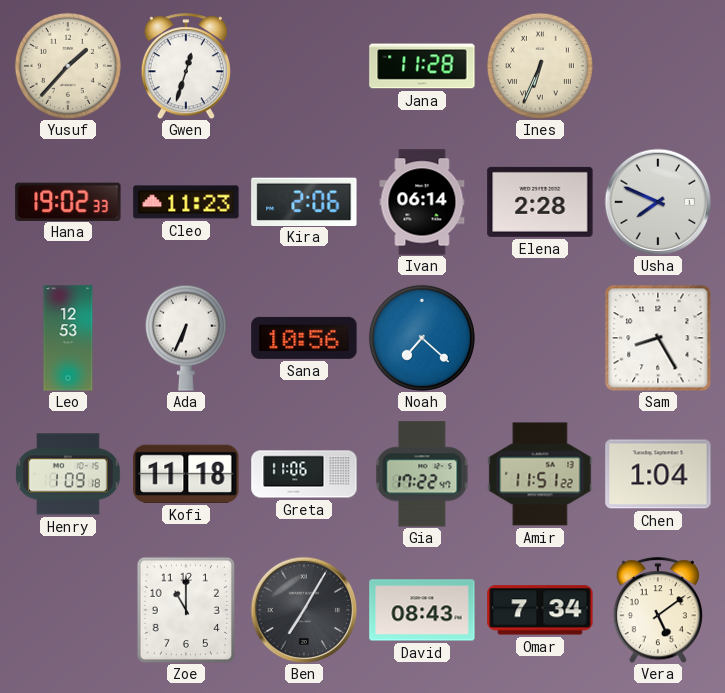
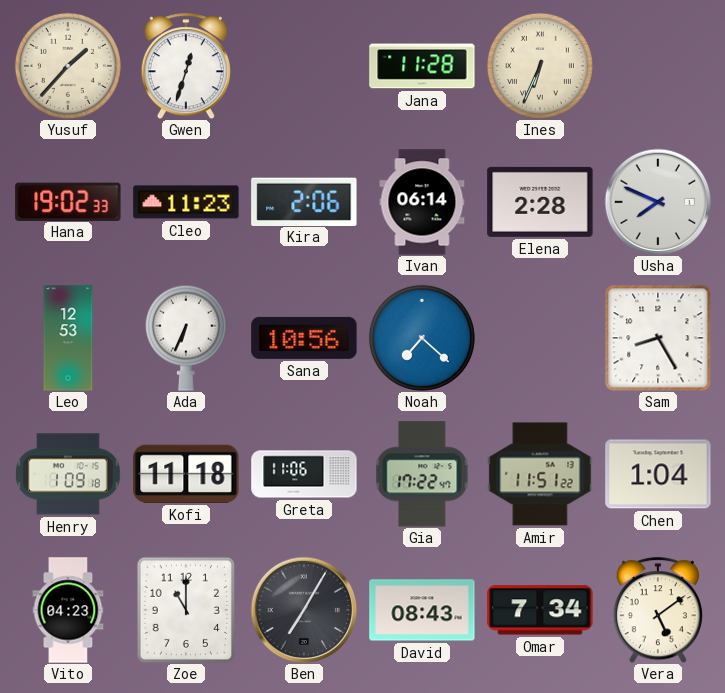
Vito: none -> 04:23 (68, 610)
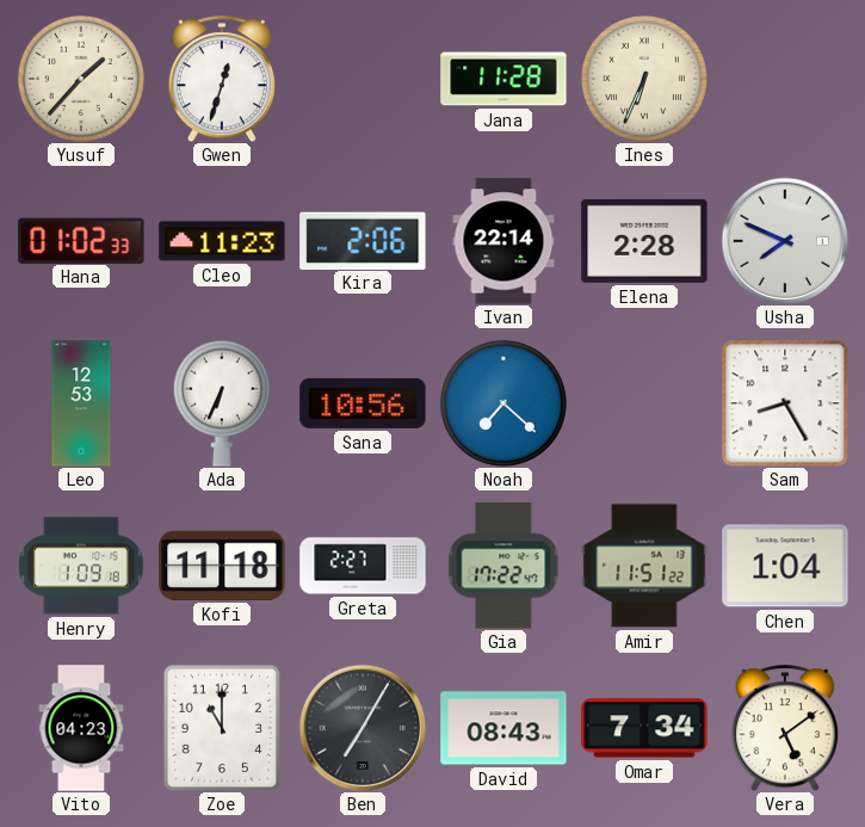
Hana: 19:02 -> 01:02 (81, 240)
Ivan: 06:14 -> 22:14 (503, 241)
Greta: 11:06 -> 2:27 (363, 566)
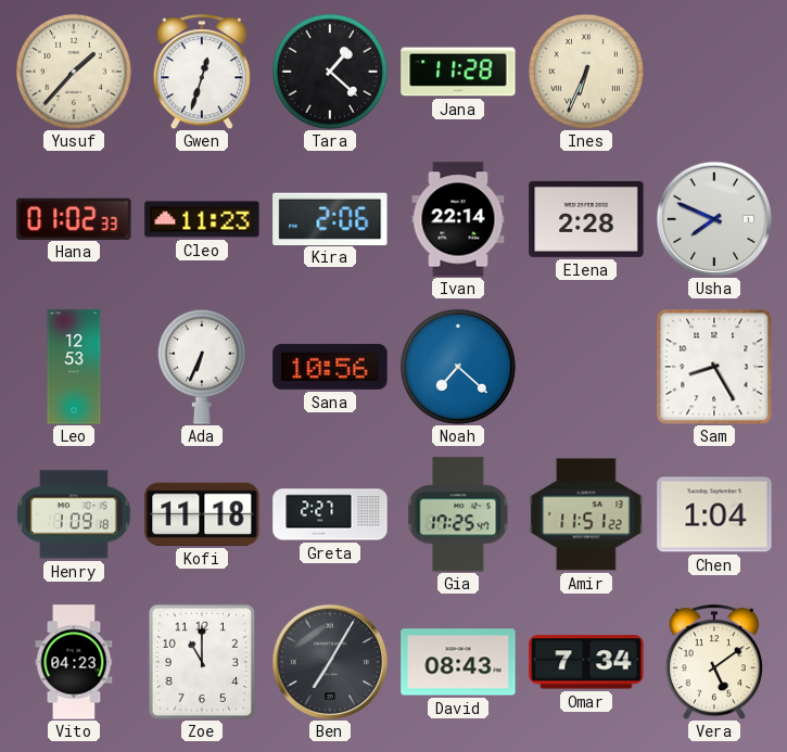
Tara: none -> 1:22 (330, 72)
Gia: 17:22 -> 17:25 (458, 514)
